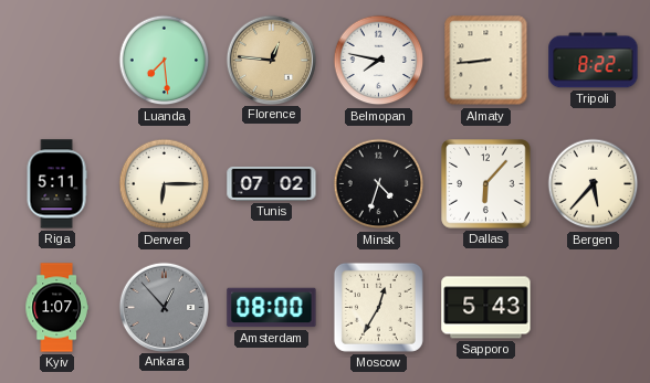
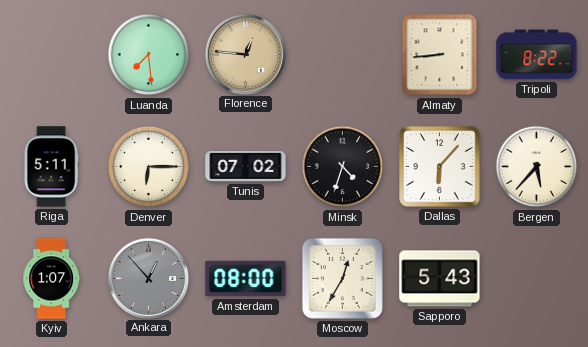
Belmopan: 7:47 -> none (379, 61)
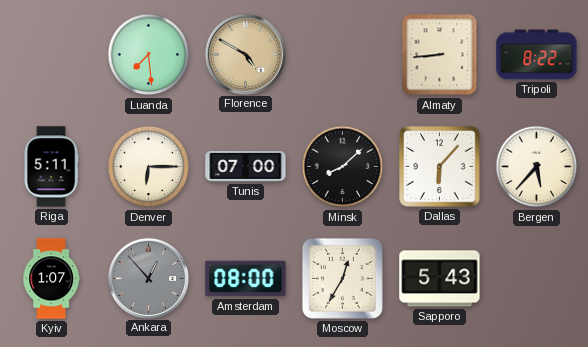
Florence: 12:46 -> 4:50 (245, 54)
Tunis: 07:02 -> 07:00 (246, 166)
Minsk: 4:33 -> 8:08 (343, 167)
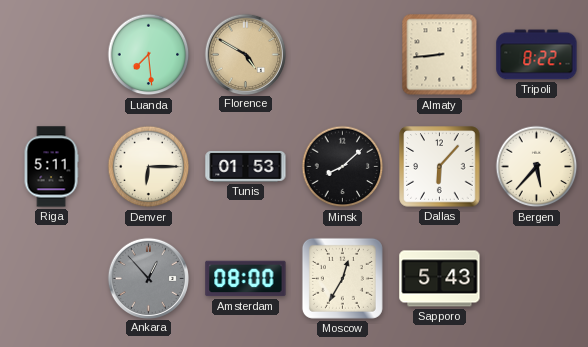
Tunis: 07:00 -> 01:53 (246, 166)
Kyiv: 1:07 -> none (51, 279)
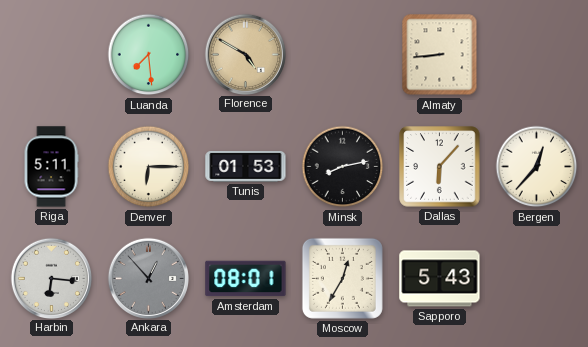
Tripoli: 8:22 -> none (537, 55)
Minsk: 8:08 -> 8:13 (343, 167)
Bergen: 5:37 -> 12:37 (537, 167)
Harbin: none -> 6:16 (51, 278)
Amsterdam: 08:00 -> 08:01 (246, 279)
